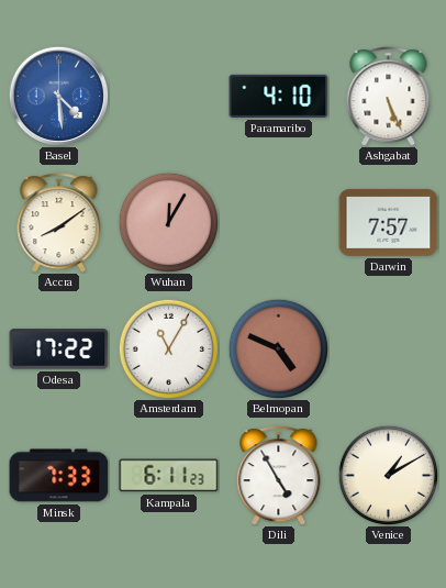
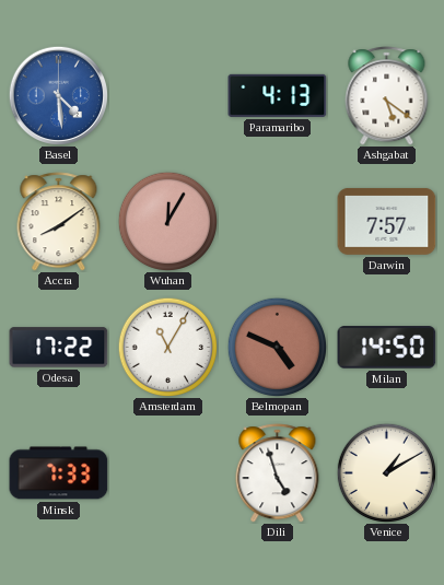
Paramaribo: 4:10 -> 4:13 (278, 95)
Ashgabat: 5:26 -> 5:21 (387, 96)
Milan: none -> 14:50 (387, 348)
Kampala: 6:11 -> none (169, 476)
Dili: 4:55 -> 4:57 (278, 473)
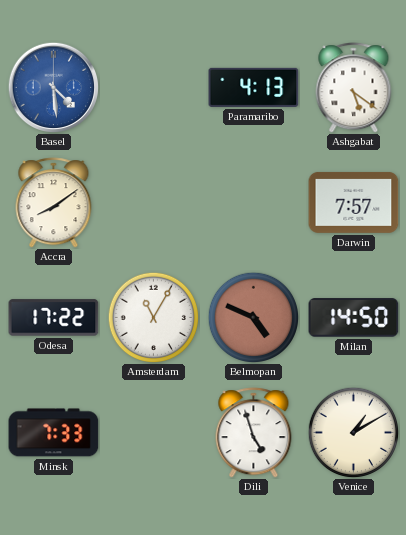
Wuhan: 12:05 -> none (167, 221)
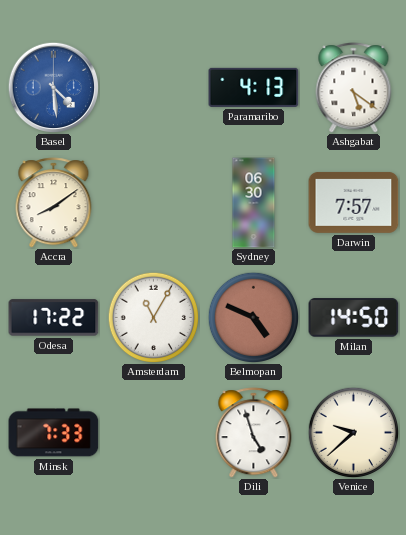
Sydney: none -> 06:30 (254, 203)
Venice: 1:10 -> 9:38 (353, 432)
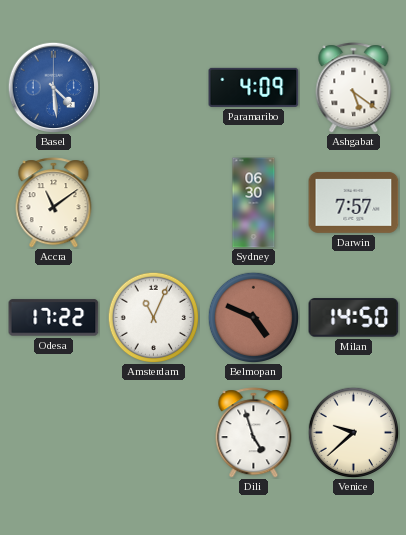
Paramaribo: 4:13 -> 4:09 (254, 87)
Accra: 8:09 -> 11:09 (54, 203)
Amsterdam: 11:05 -> 11:04 (153, 317)
Minsk: 7:33 -> none (54, 433)
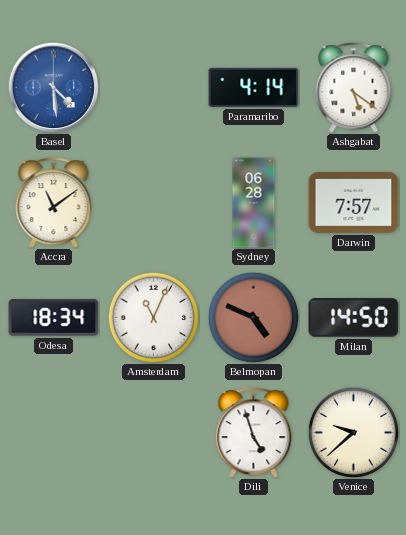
Paramaribo: 4:09 -> 4:14 (254, 87)
Sydney: 06:30 -> 06:28 (254, 203)
Odesa: 17:22 -> 18:34 (54, 318)
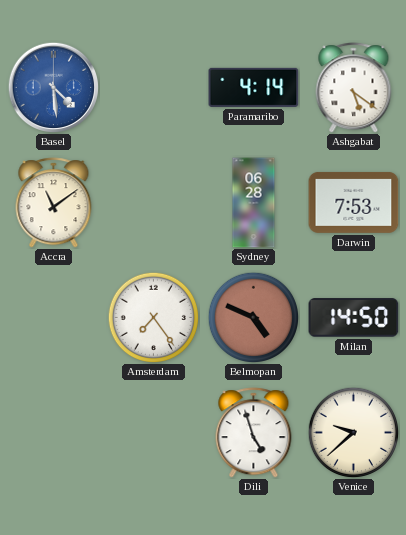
Darwin: 7:57 -> 7:53 (354, 202)
Odesa: 18:34 -> none (54, 318)
Amsterdam: 11:04 -> 7:24 (153, 317)
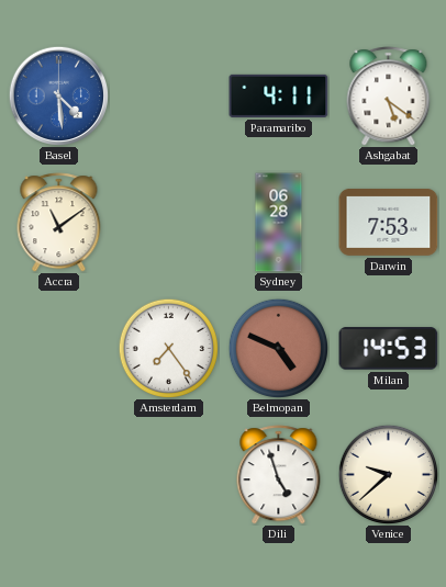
Paramaribo: 4:14 -> 4:11 (279, 95)
Milan: 14:50 -> 14:53 (389, 349)
